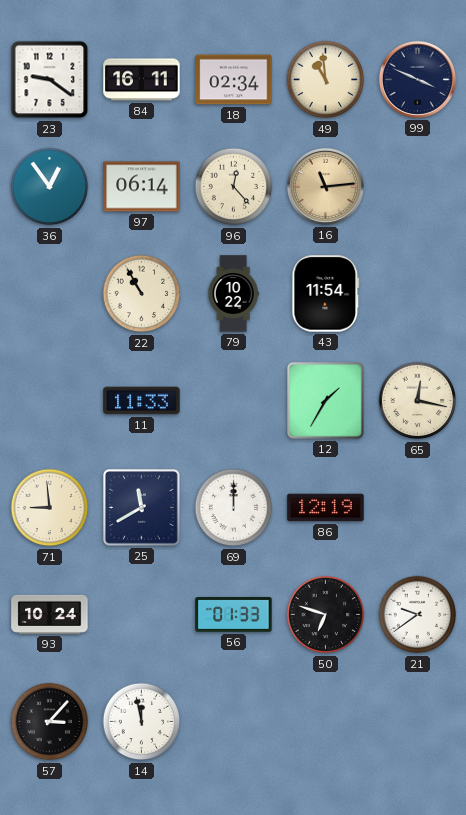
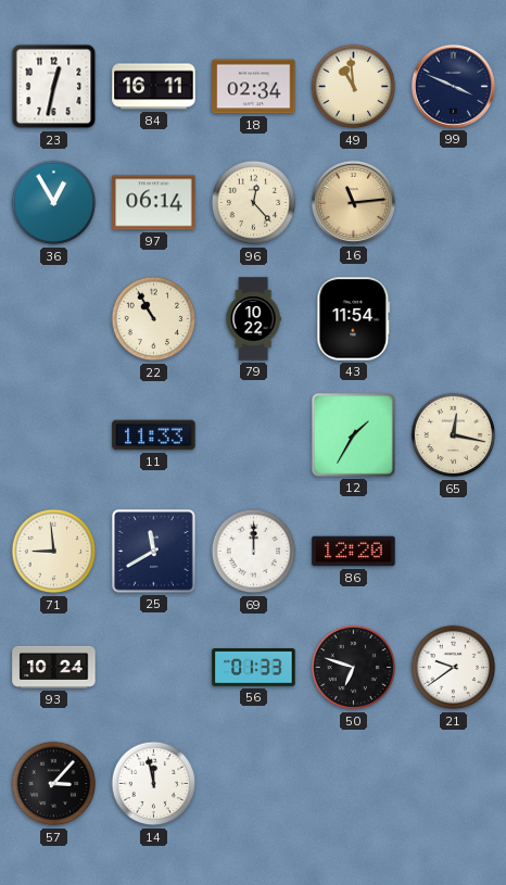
23: 9:21 -> 12:32 (54, 87)
36: 12:54 -> 12:55 (54, 203)
86: 12:19 -> 12:20 (354, 552)
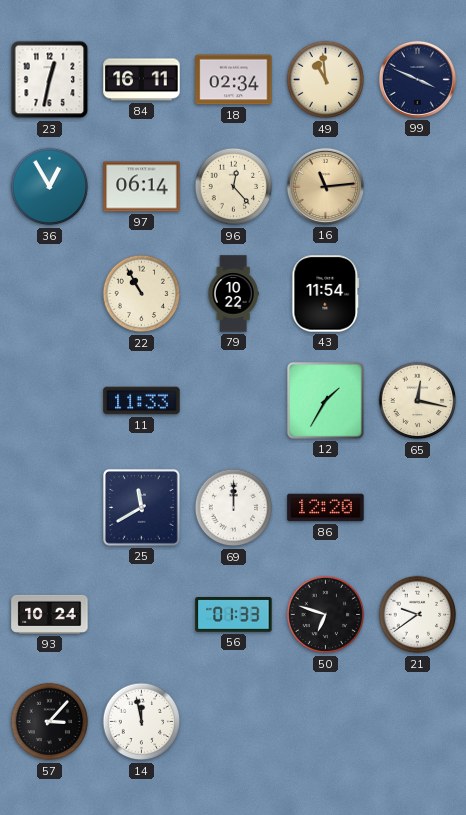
71: 8:59 -> none (54, 552)
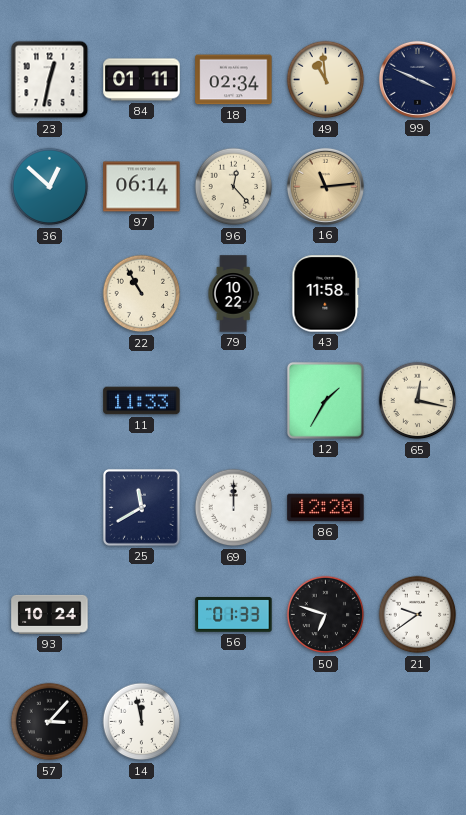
84: 16:11 -> 01:11 (142, 80)
36: 12:55 -> 12:52 (50, 187)
43: 11:54 -> 11:58 (326, 294)
